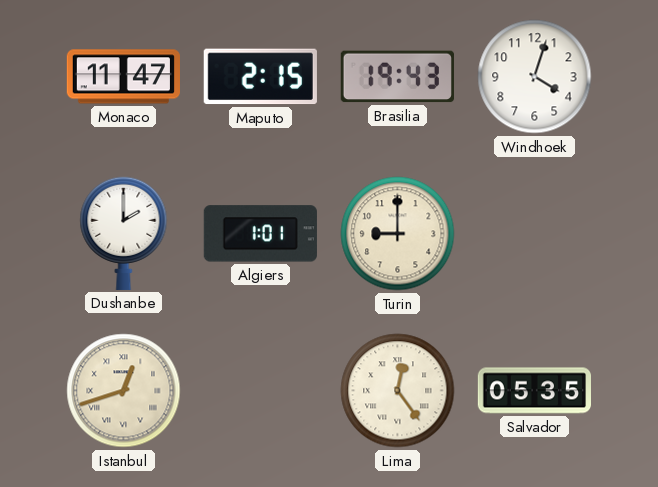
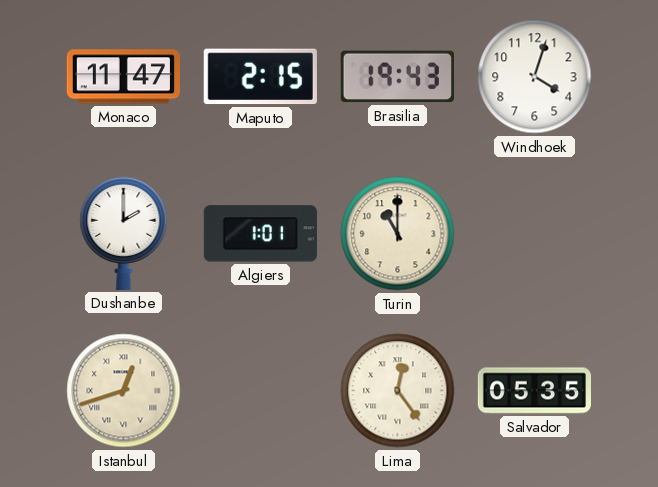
Turin: 9:00 -> 11:00 (398, 234)
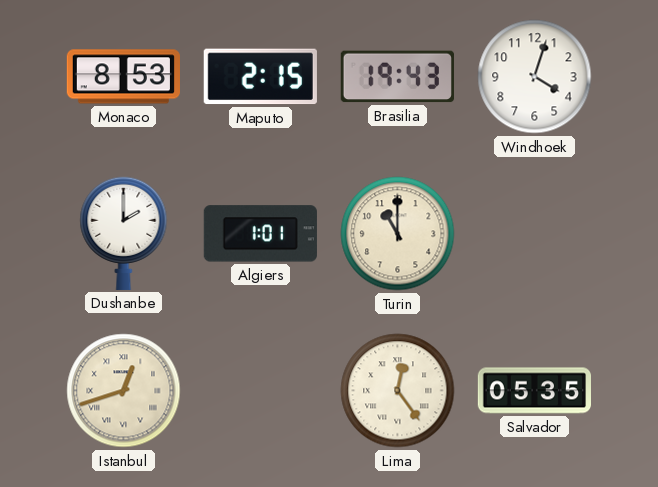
Monaco: 11:47 -> 8:53 (123, 77)
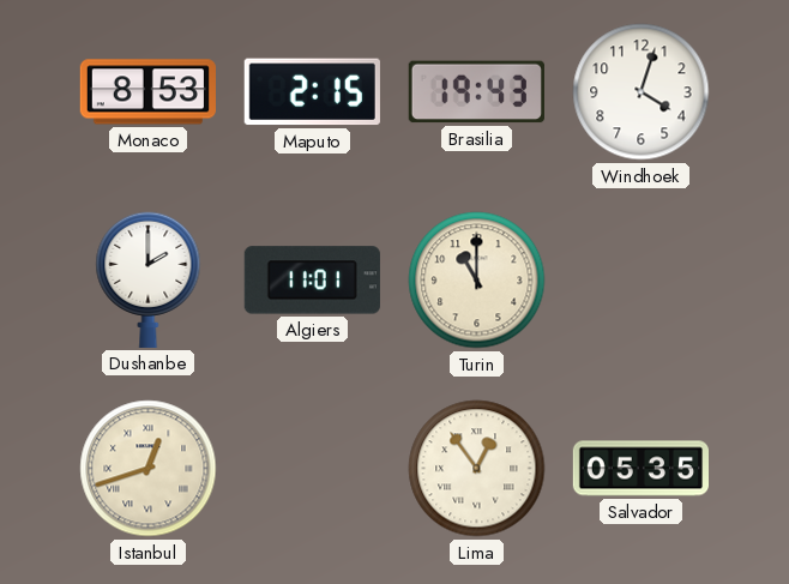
Algiers: 1:01 -> 11:01 (312, 281)
Lima: 12:24 -> 12:54 (477, 469)
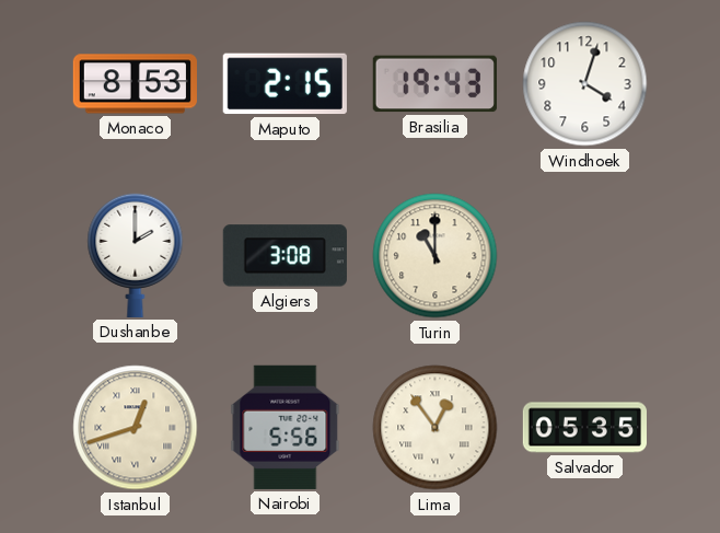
Algiers: 11:01 -> 3:08 (284, 256)
Nairobi: none -> 5:56 (286, 427)
